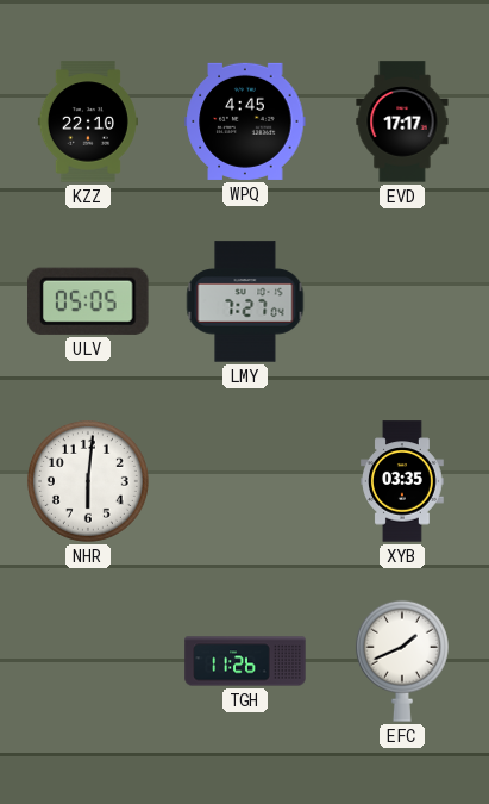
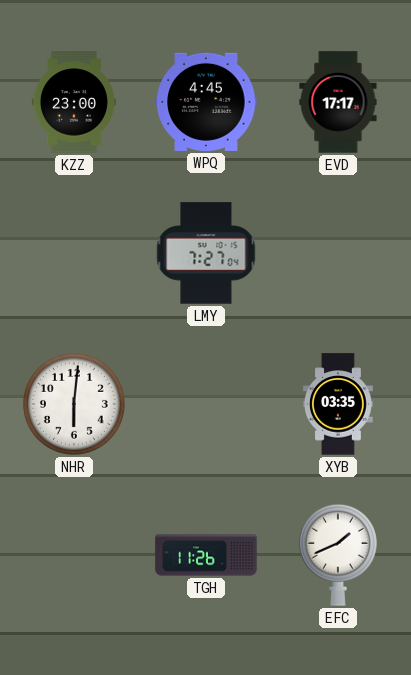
KZZ: 22:10 -> 23:00 (74, 102)
ULV: 05:05 -> none (89, 301)
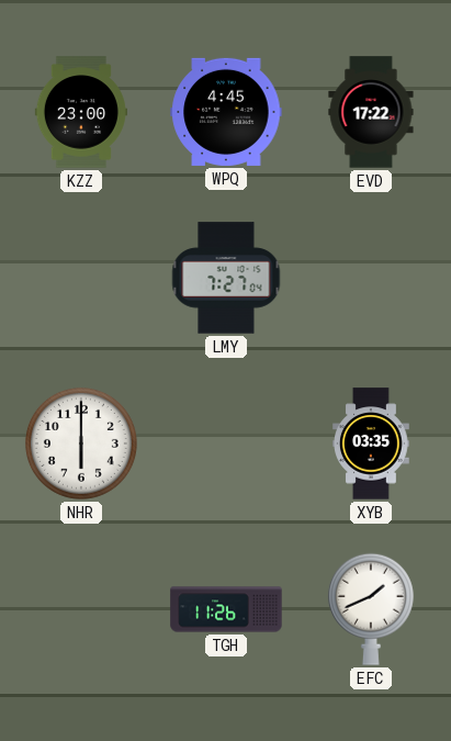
EVD: 17:17 -> 17:22 (371, 112)
NHR: 6:01 -> 6:00 (81, 444)
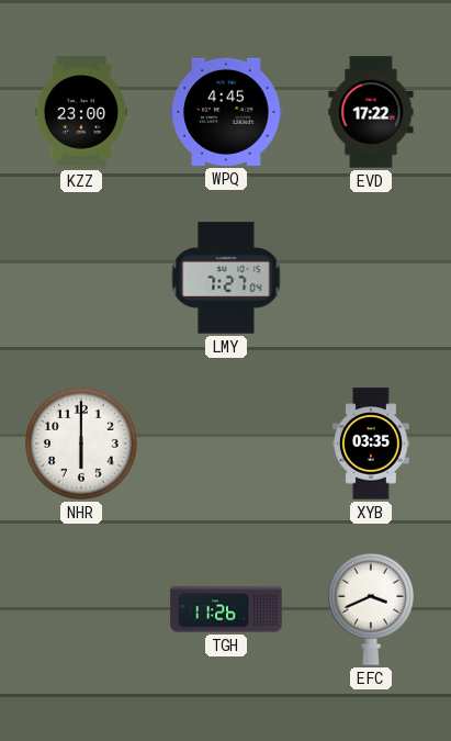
EFC: 1:41 -> 3:41 (371, 609)
